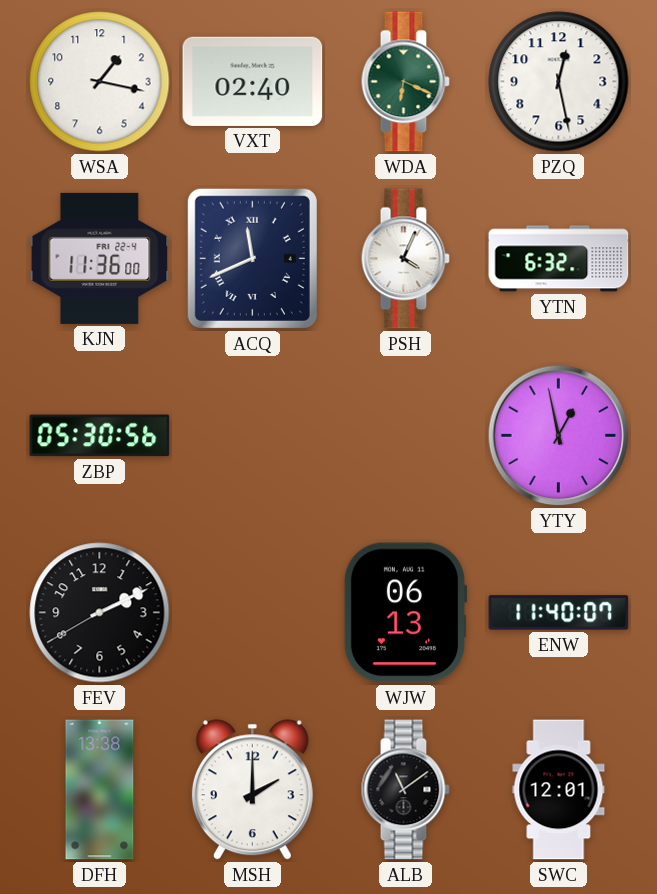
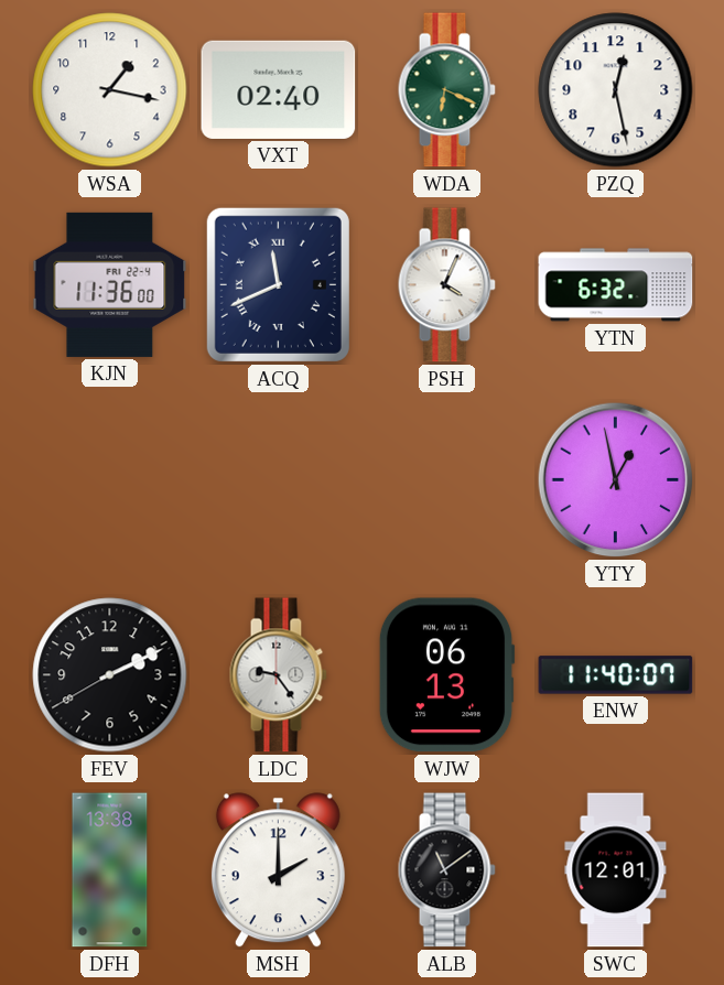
ZBP: 05:30 -> none (100, 436)
LDC: none -> 9:24 (278, 675)
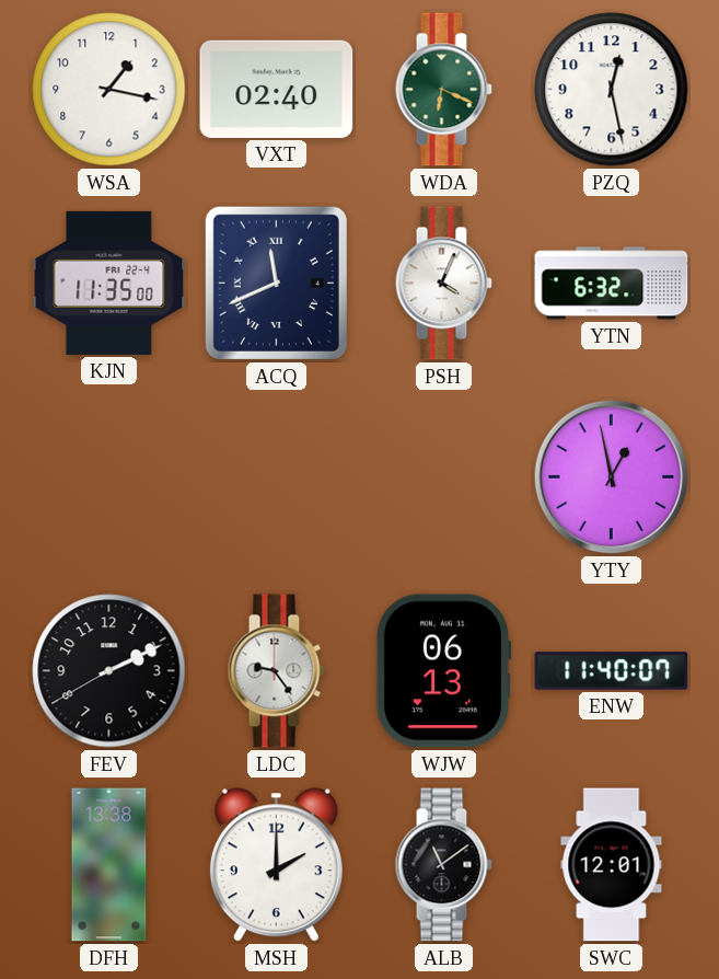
KJN: 11:36 -> 11:35 (109, 283)
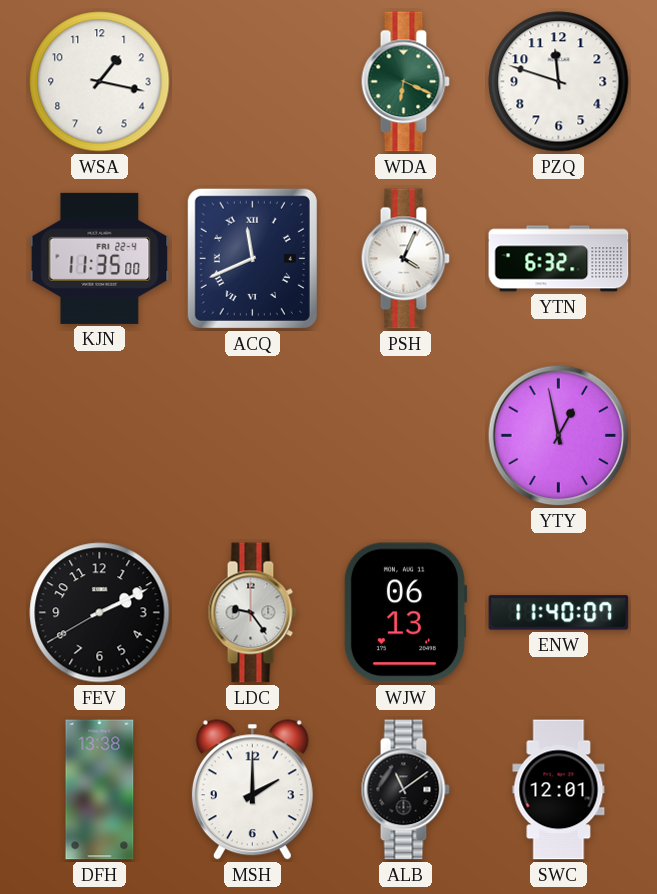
VXT: 02:40 -> none (277, 89)
PZQ: 12:28 -> 11:48 (559, 82)
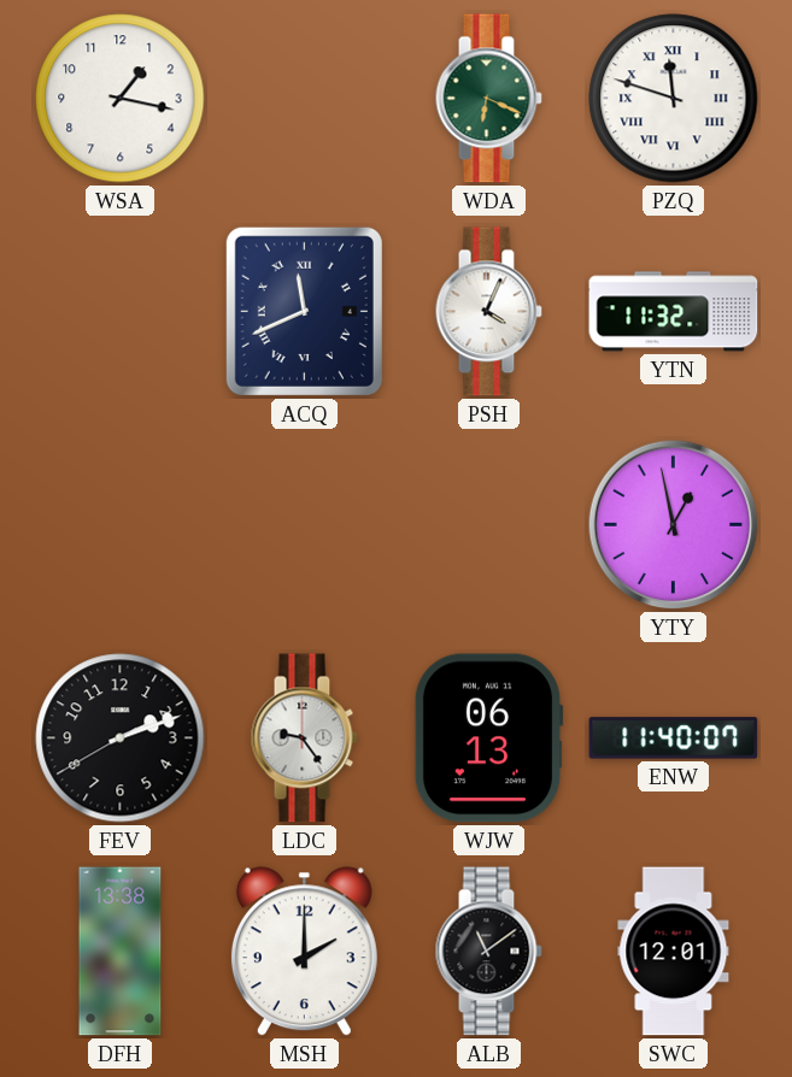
PZQ numerals: Arabic -> Roman (674, 99)
KJN: 11:35 -> none (100, 258)
YTN: 6:32 -> 11:32 (674, 312)
FEV: 2:10 -> 2:11 (121, 738)
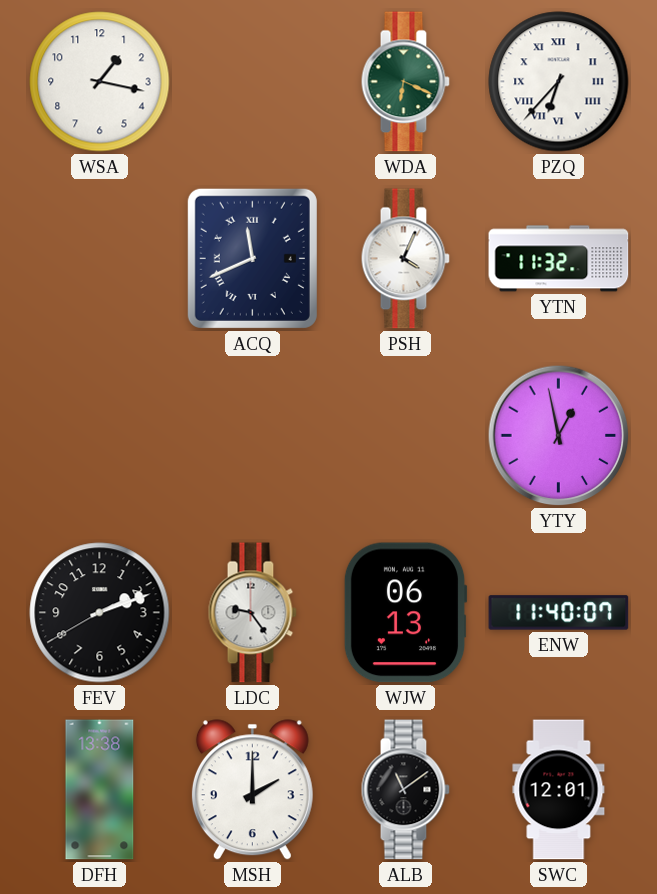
PZQ: 11:48 -> 6:37 (559, 82)
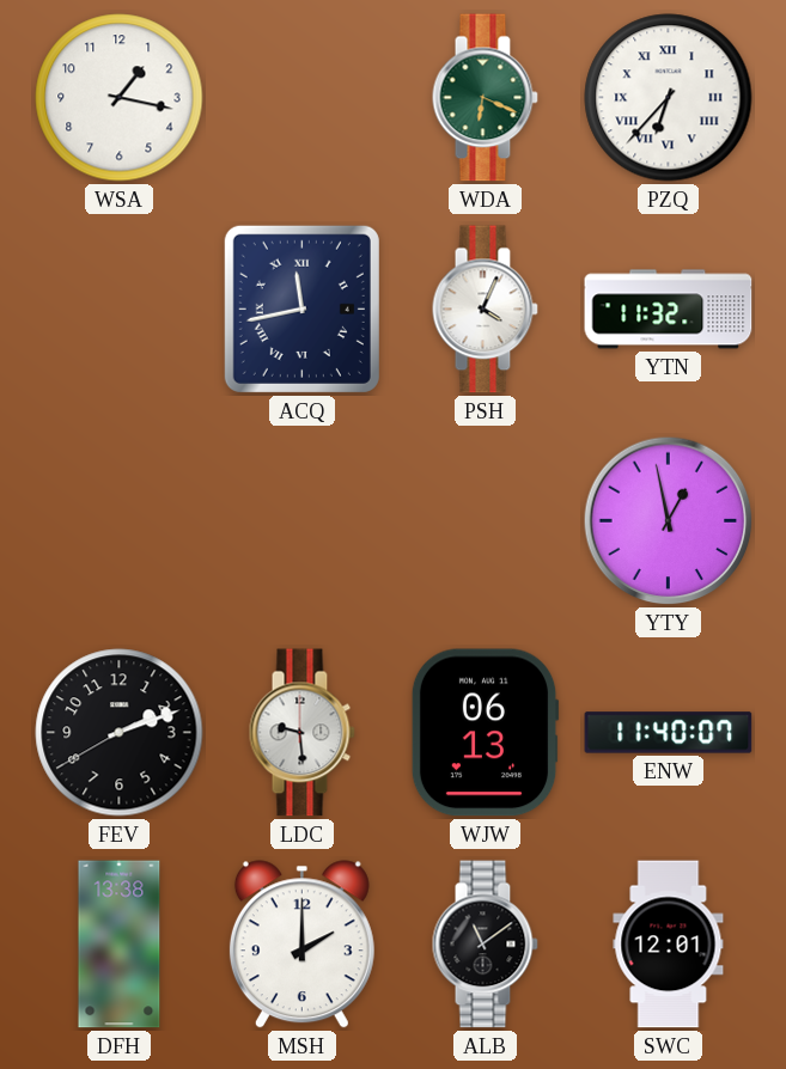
ACQ: 11:41 -> 11:43 (301, 309)
LDC: 9:24 -> 9:29 (301, 733)
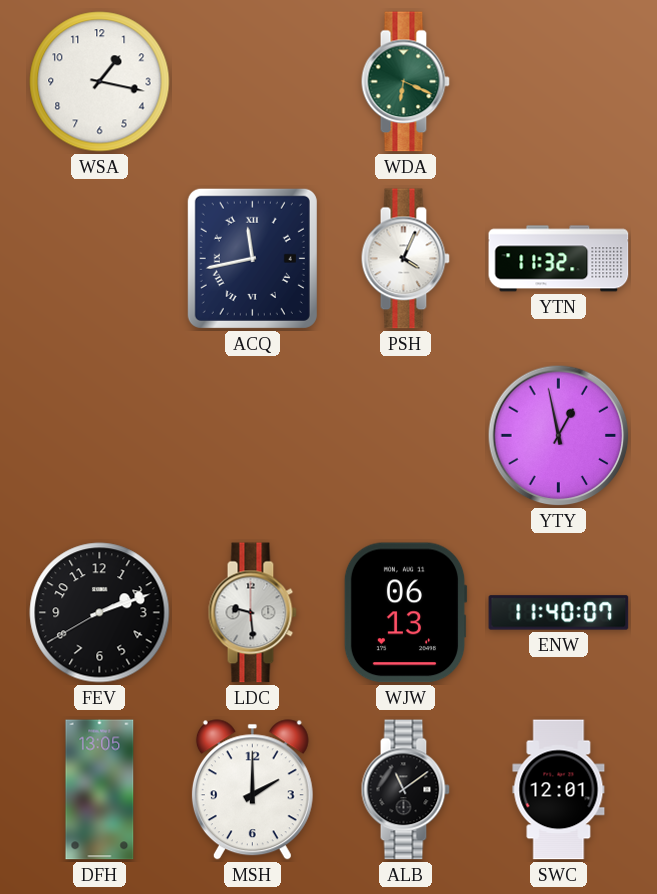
PZQ: 6:37 -> none (669, 98)
DFH: 13:38 -> 13:05 (100, 790)
